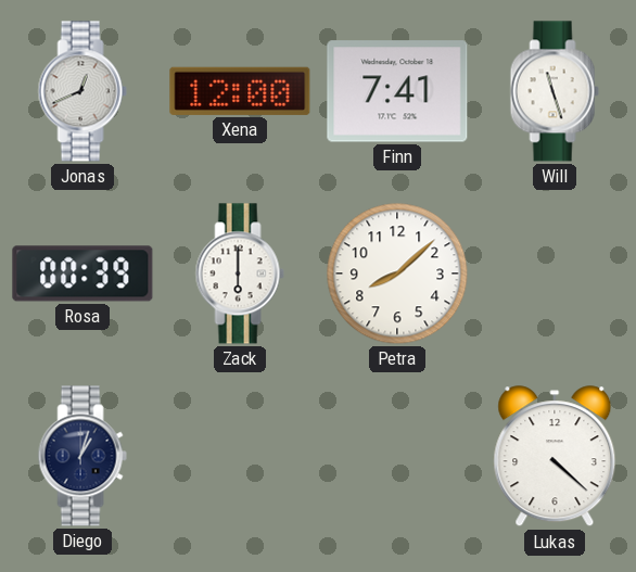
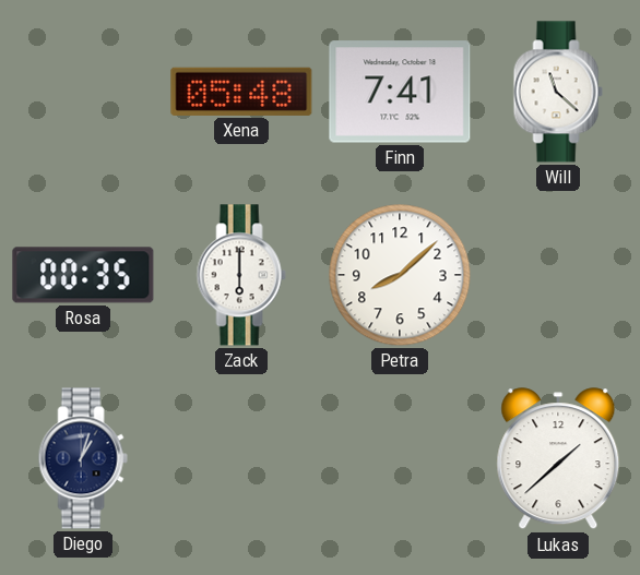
Jonas: 12:41 -> none (82, 91)
Xena: 12:00 -> 05:48 (241, 92)
Will: 11:27 -> 11:22 (558, 92)
Rosa: 00:39 -> 00:35 (83, 275)
Lukas: 4:22 -> 1:38 (558, 459)
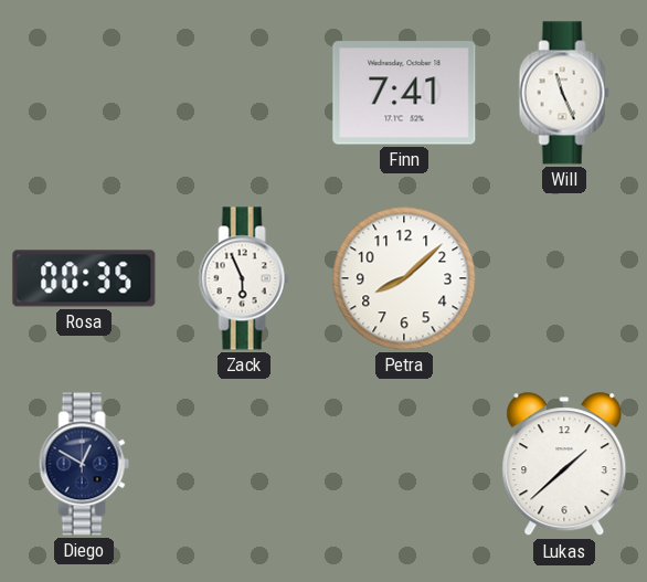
Xena: 05:48 -> none (241, 92)
Will: 11:22 -> 11:26 (564, 93)
Zack: 6:00 -> 5:56 (244, 278)
Diego: 1:03 -> 12:50 (84, 464)
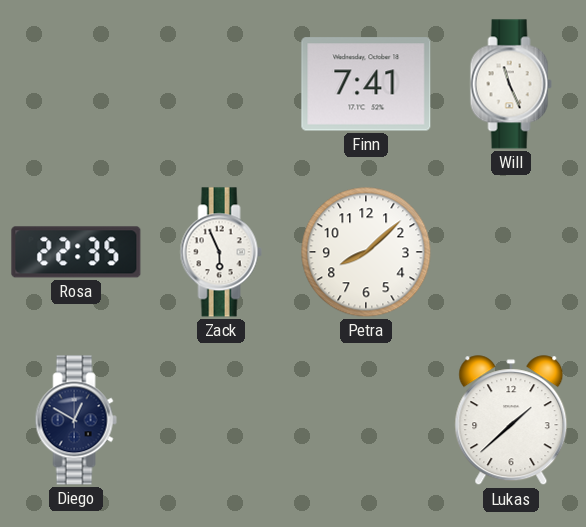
Rosa: 00:35 -> 22:35 (76, 252)
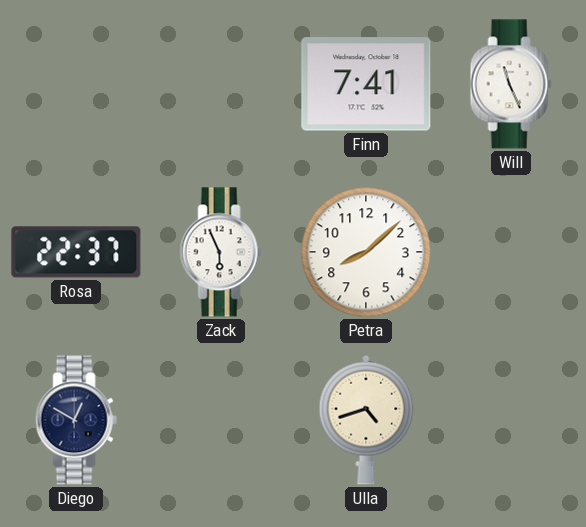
Rosa: 22:35 -> 22:37 (76, 252)
Ulla: none -> 4:42 (366, 420)
Lukas: 1:38 -> none (511, 421)
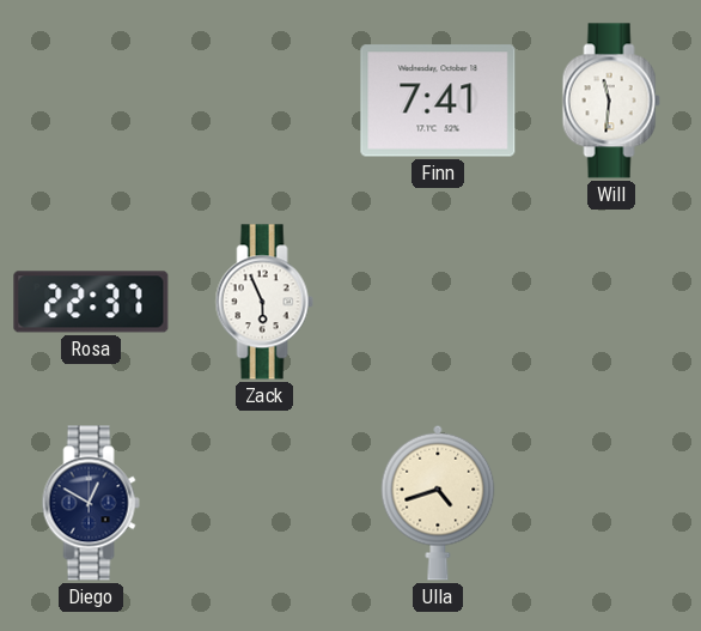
Will: 11:26 -> 11:31 (611, 101)
Petra: 8:08 -> none (366, 252)
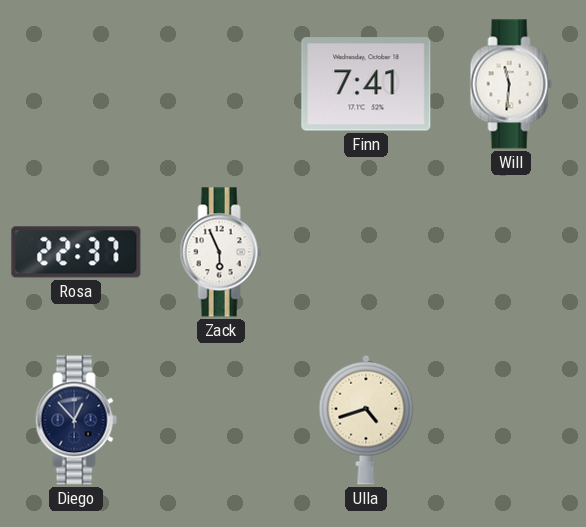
Diego: 12:50 -> 12:53 (76, 420)
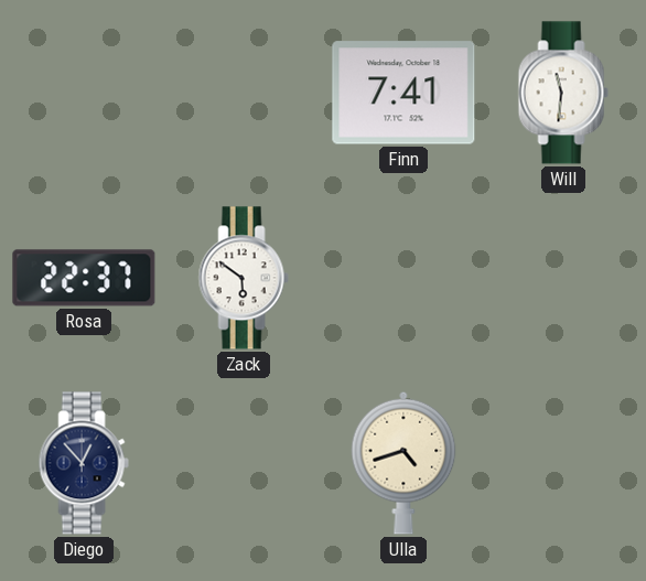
Zack: 5:56 -> 5:51 (244, 278)
